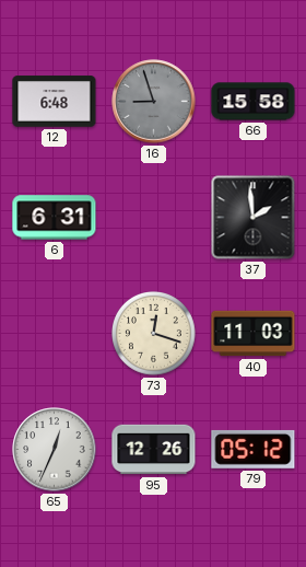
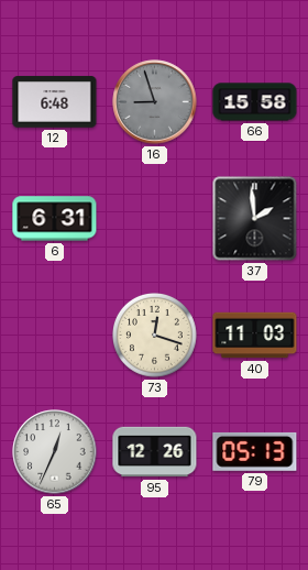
79: 05:12 -> 05:13 (255, 451)
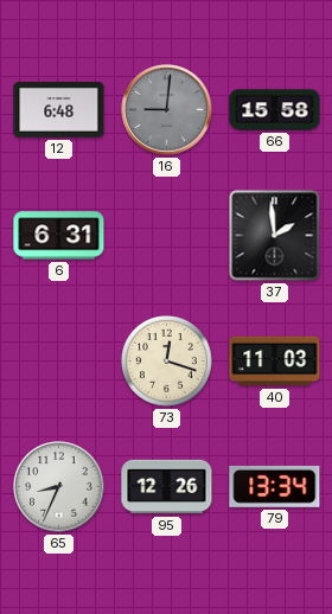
16: 8:57 -> 9:01 (167, 110)
65: 12:34 -> 8:34 (59, 487)
79: 05:13 -> 13:34 (275, 486)
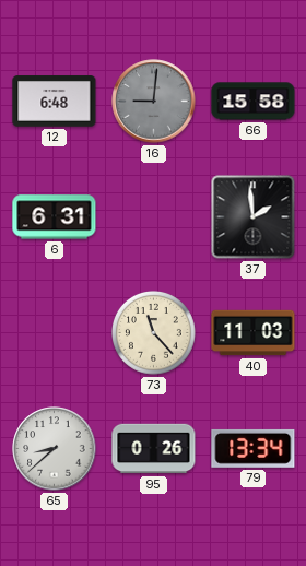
73: 12:18 -> 11:23 (154, 333)
65: 8:34 -> 8:38 (55, 449)
95: 12:26 -> 0:26 (154, 449)
